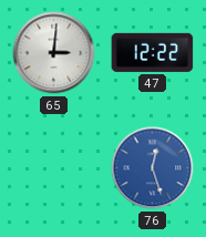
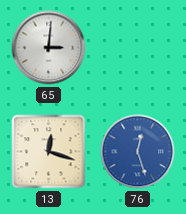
47: 12:22 -> none (153, 52)
13: none -> 12:18 (49, 152)
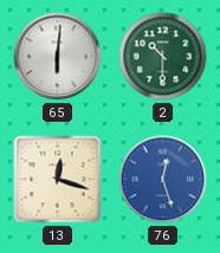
65: 3:01 -> 6:01 (58, 57)
2: none -> 10:30 (163, 57)
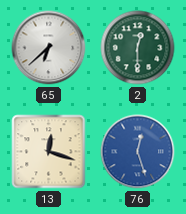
65: 6:01 -> 6:38 (49, 48)
2: 10:30 -> 12:30 (138, 48)
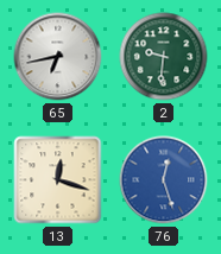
65: 6:38 -> 6:43 (58, 57)
2: 12:30 -> 9:31 (164, 57)
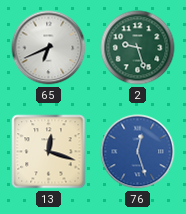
65: 6:43 -> 6:41 (49, 48)
2: 9:31 -> 9:27 (138, 48)
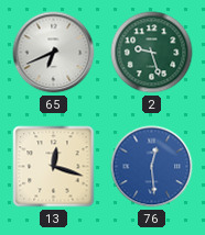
76: 12:27 -> 12:29 (152, 167)
